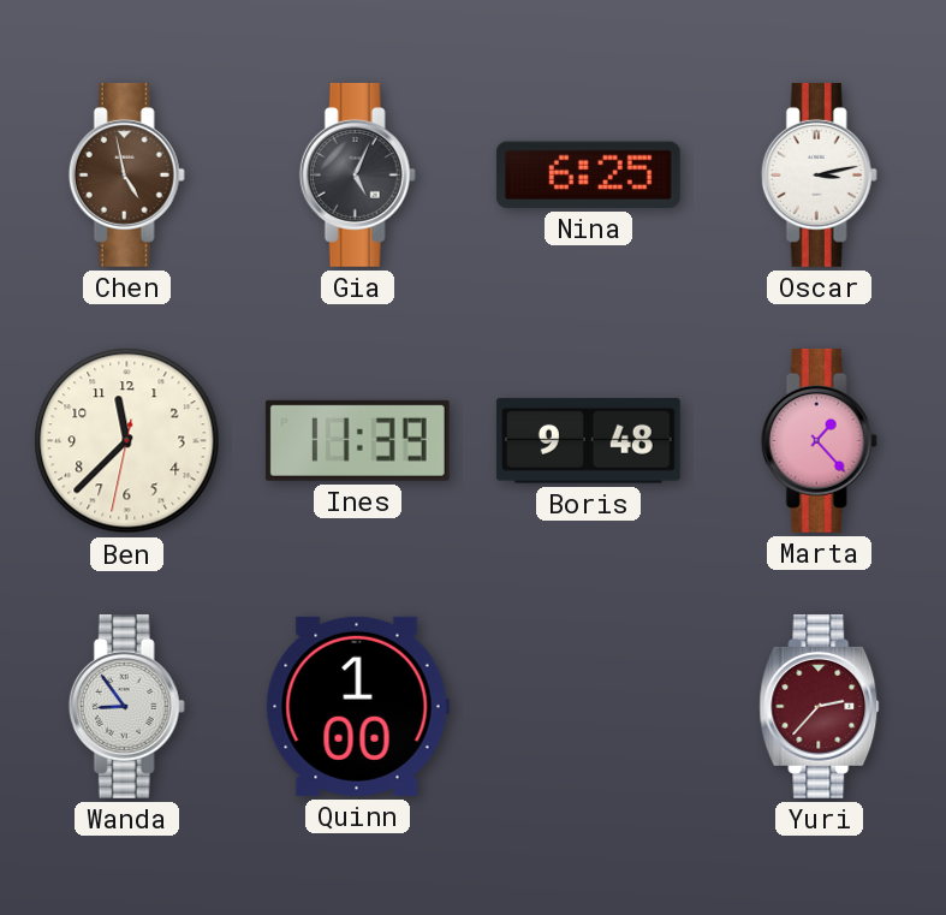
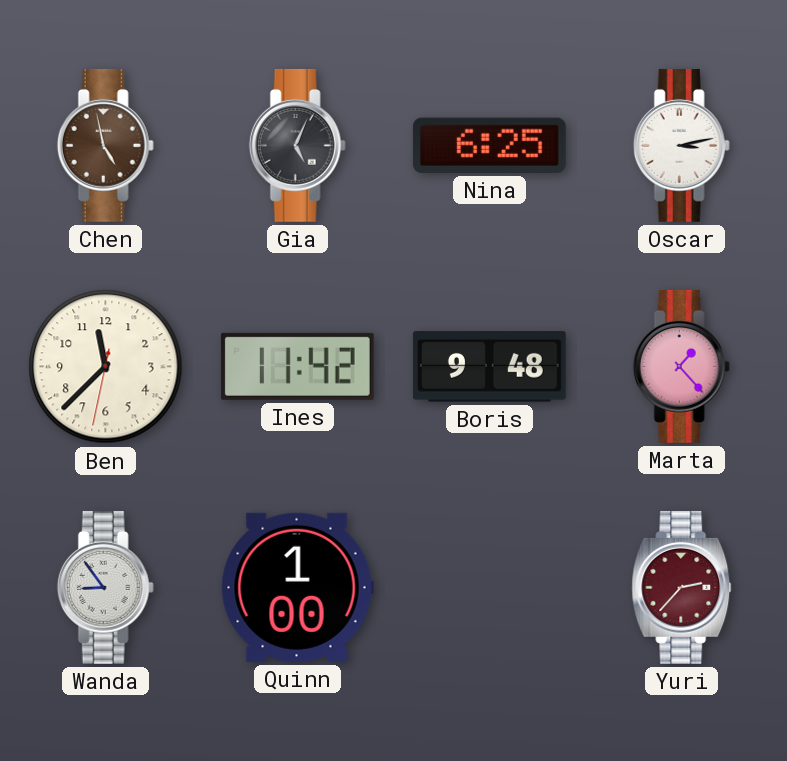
Ines: 11:39 -> 11:42 (297, 366)
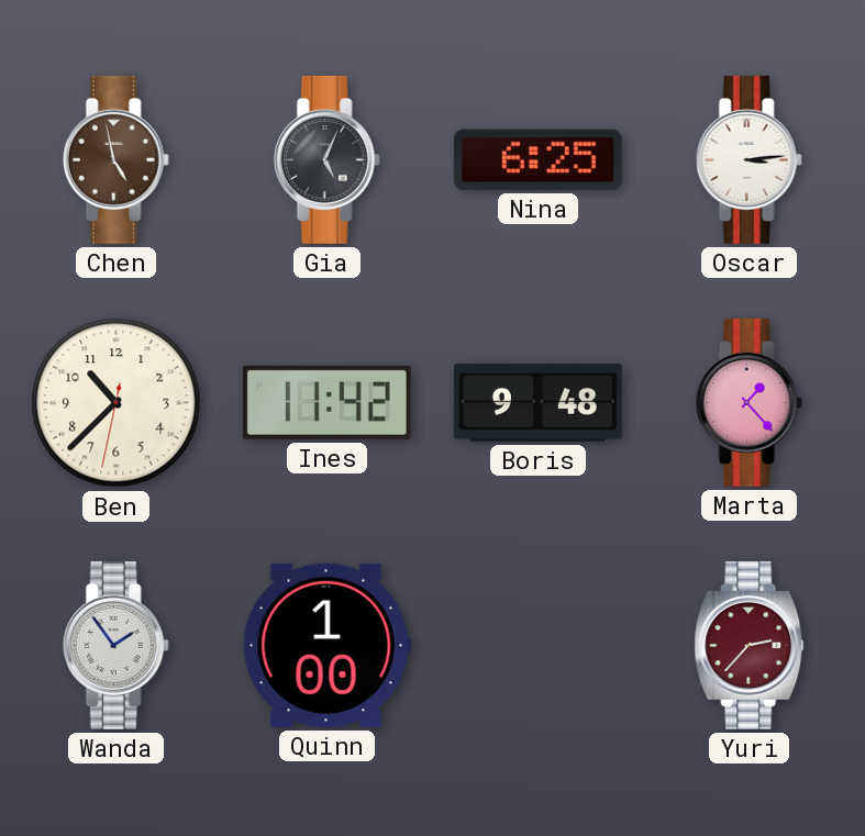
Oscar: 3:13 -> 3:14 (748, 159)
Ben: 11:37 -> 10:37 (117, 403)
Wanda: 8:54 -> 1:54 (115, 645)
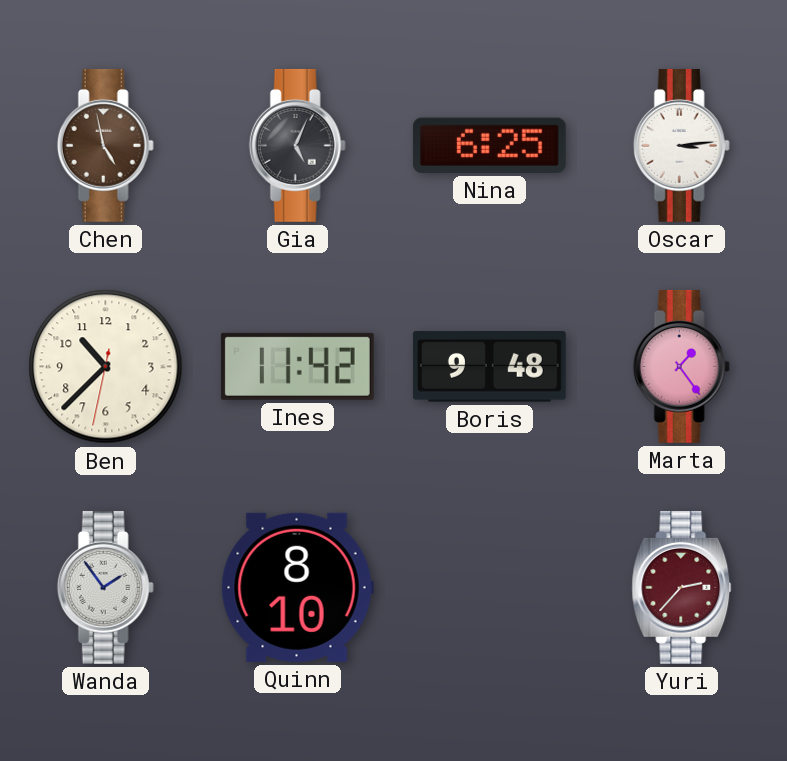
Marta: 1:23 -> 1:24 (681, 366)
Quinn: 1:00 -> 8:10 (297, 587)
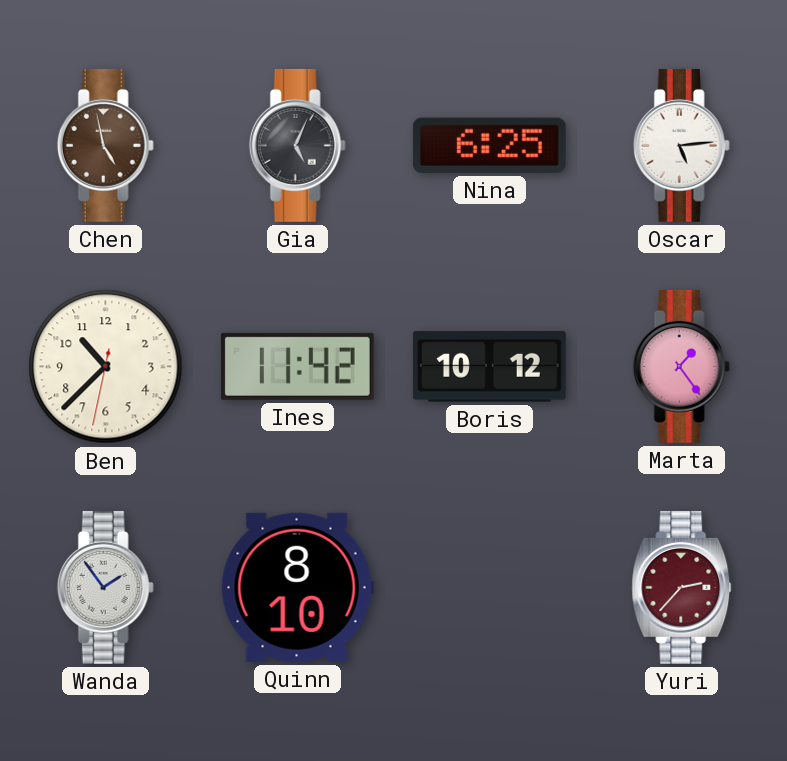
Oscar: 3:14 -> 5:14 (681, 145)
Boris: 9:48 -> 10:12 (489, 367)
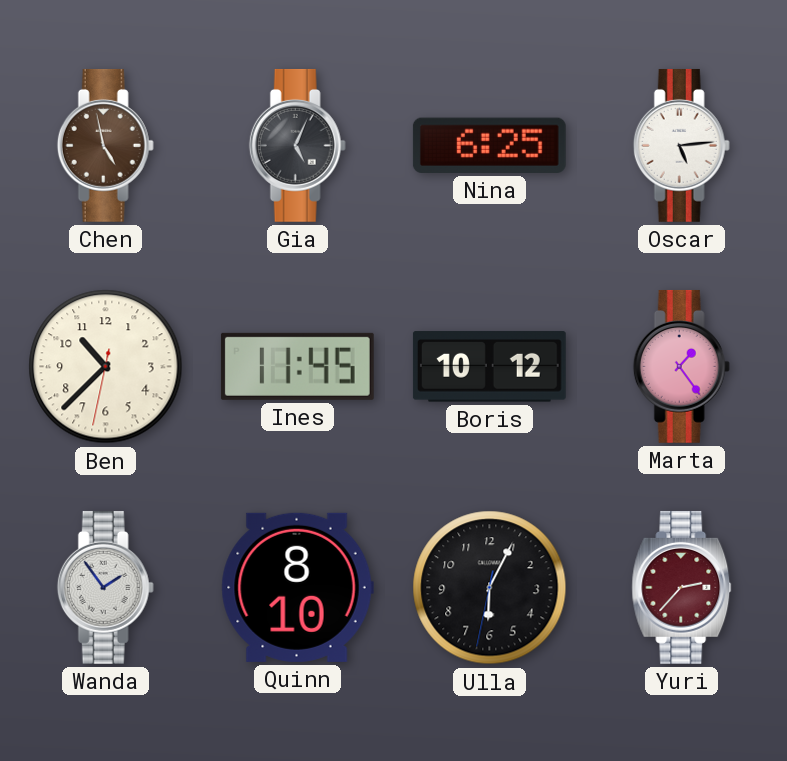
Ines: 11:42 -> 11:45 (297, 366)
Ulla: none -> 6:04 (490, 588)
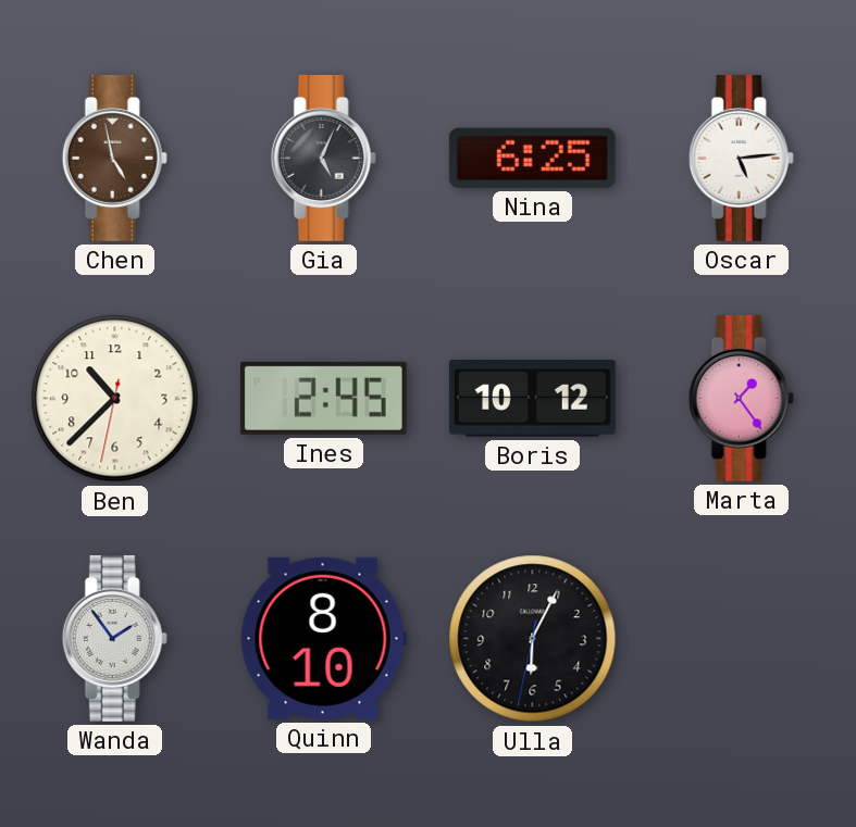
Ines: 11:45 -> 2:45 (323, 398)
Yuri: 2:37 -> none (682, 587)
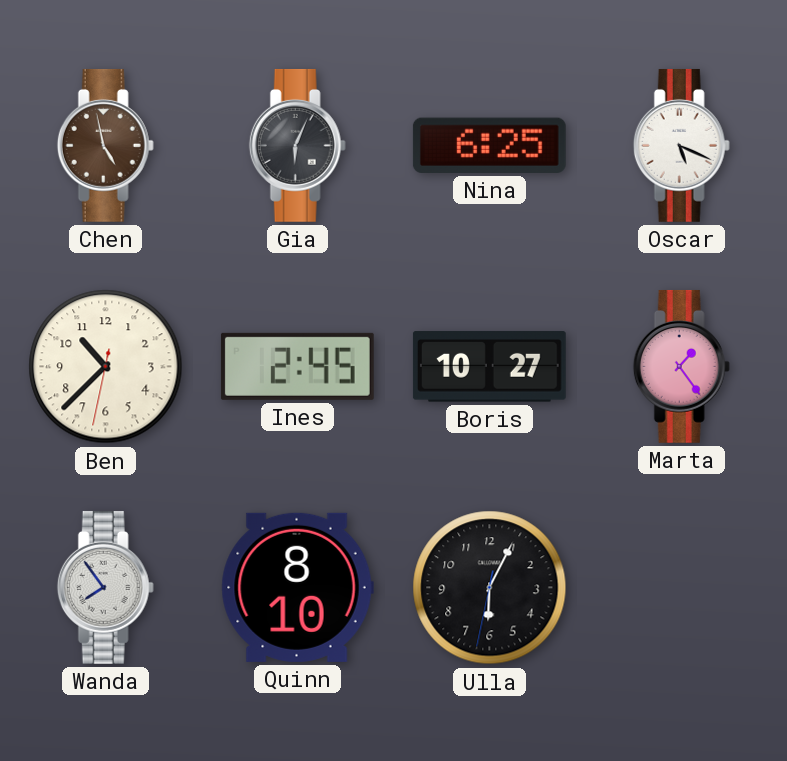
Gia: 5:04 -> 6:04 (297, 145)
Oscar: 5:14 -> 5:19 (681, 145)
Boris: 10:12 -> 10:27 (489, 367)
Wanda: 1:54 -> 7:54 (105, 587)
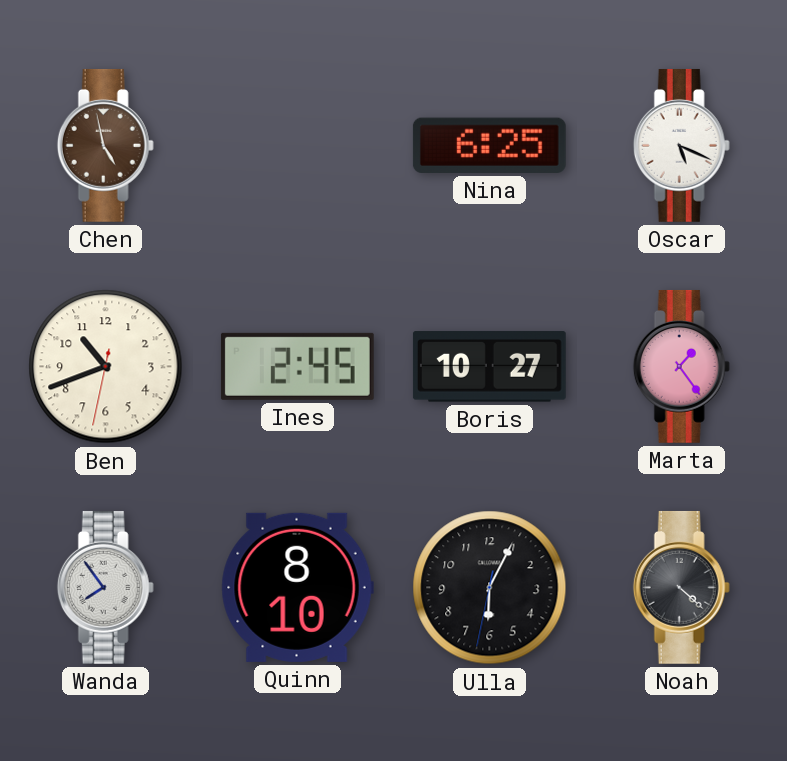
Gia: 6:04 -> none (297, 145)
Ben: 10:37 -> 10:41 (106, 367)
Noah: none -> 4:22 (681, 587)
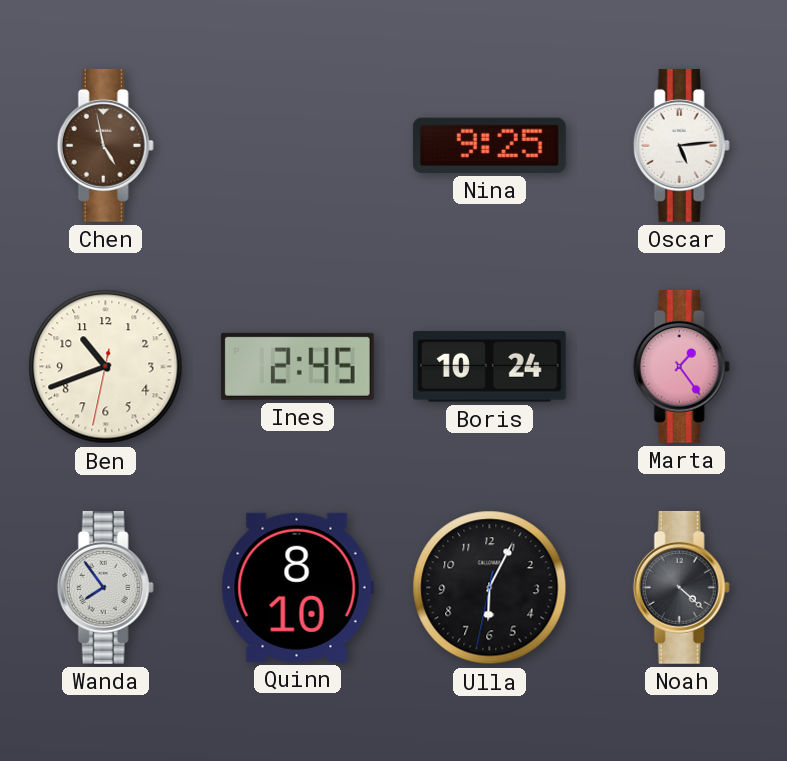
Nina: 6:25 -> 9:25 (489, 145)
Oscar: 5:19 -> 5:14 (681, 145)
Boris: 10:27 -> 10:24 (489, 367)
